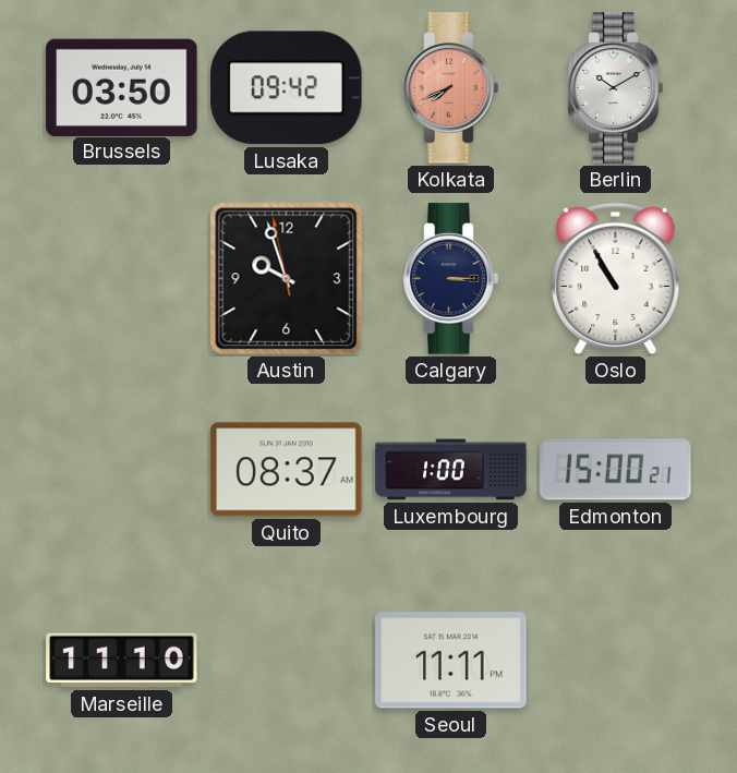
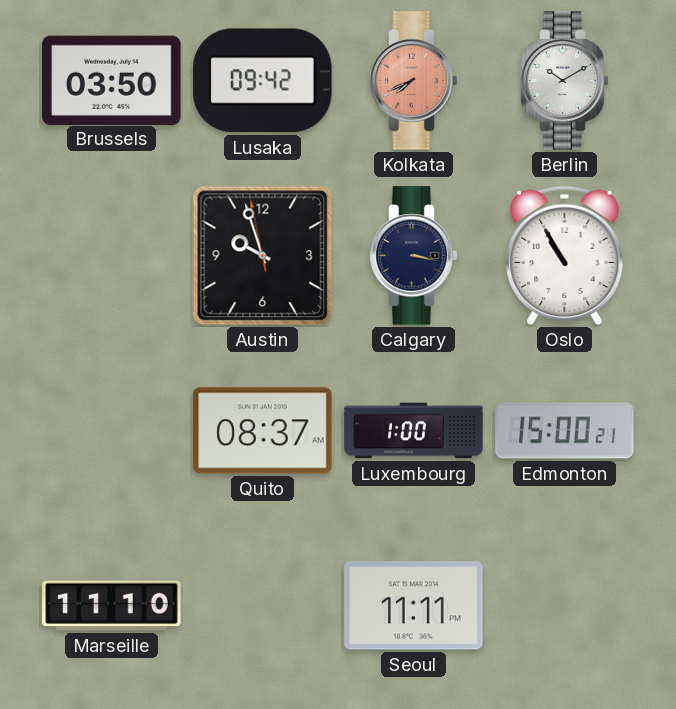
Calgary: 3:15 -> 3:17 (414, 256)
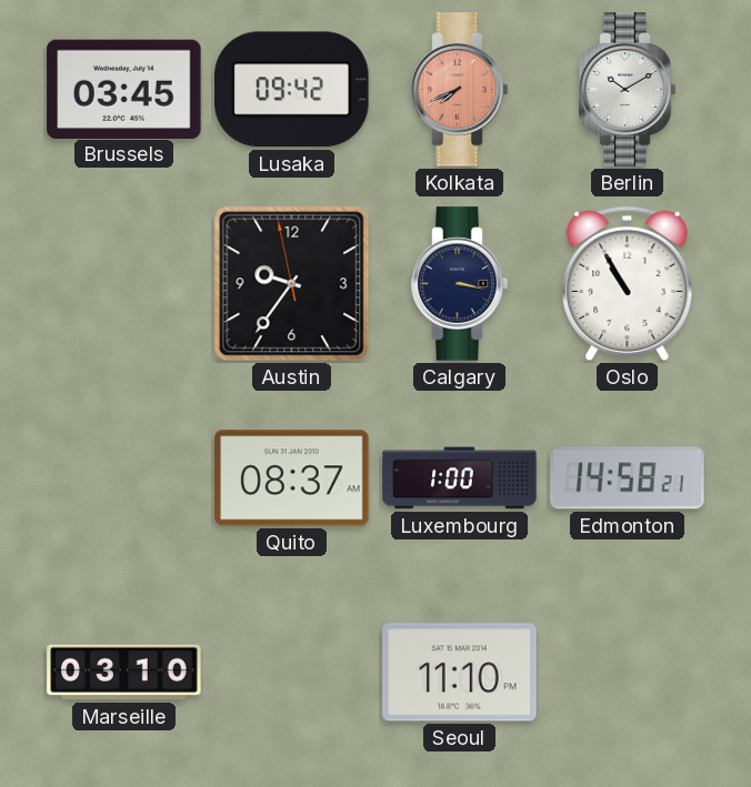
Brussels: 03:50 -> 03:45 (124, 89)
Austin: 9:56 -> 9:35 (292, 284)
Edmonton: 15:00 -> 14:58 (628, 478)
Marseille: 11:10 -> 03:10 (124, 673)
Seoul: 11:11 -> 11:10 (460, 673)
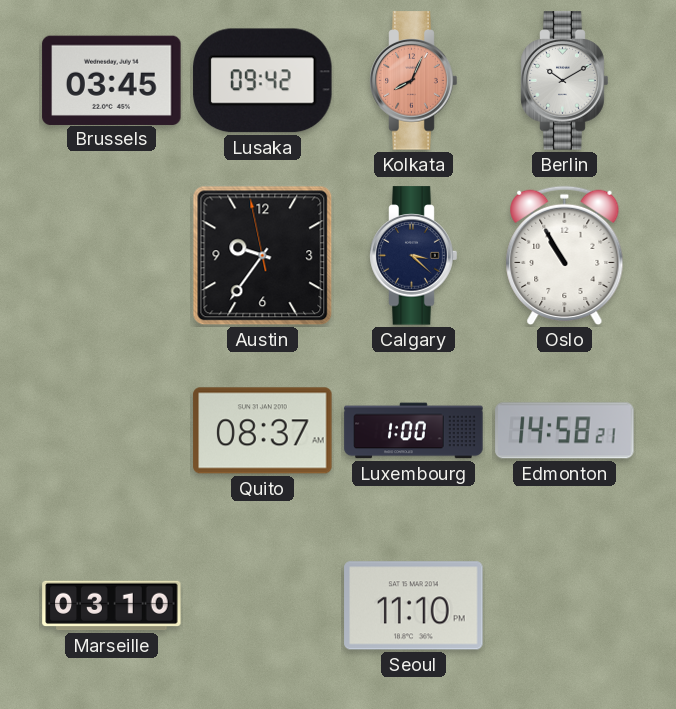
Kolkata: 7:41 -> 8:04 (414, 81)
Calgary: 3:17 -> 3:22 (414, 256)
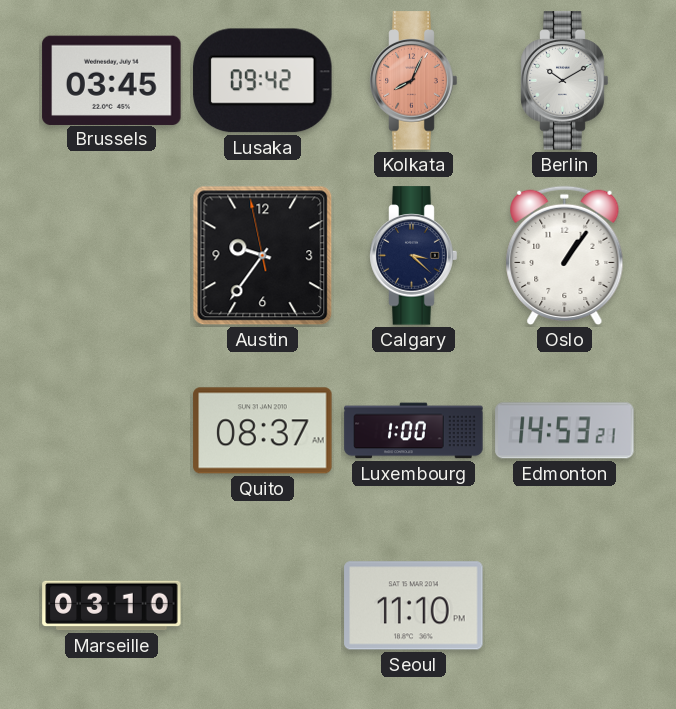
Oslo: 10:55 -> 1:06 (565, 256)
Edmonton: 14:58 -> 14:53 (565, 431)
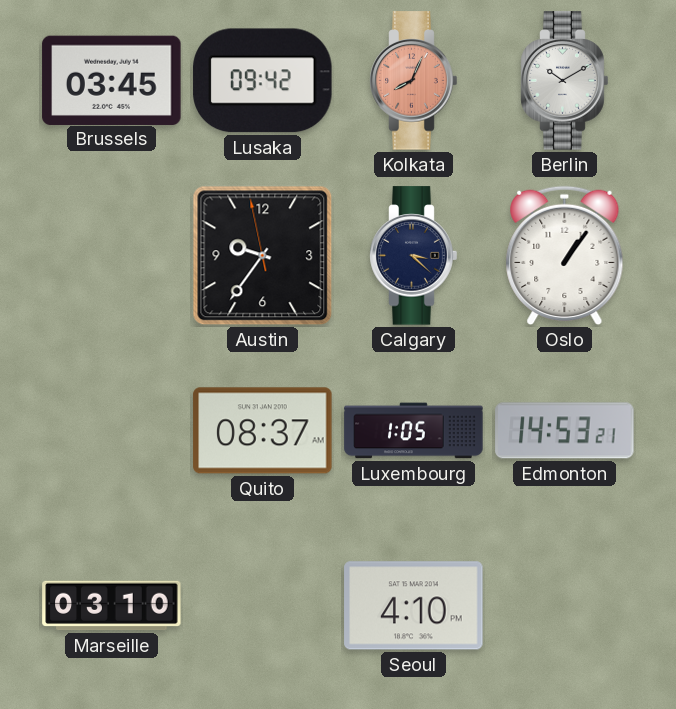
Luxembourg: 1:00 -> 1:05 (414, 431)
Seoul: 11:10 -> 4:10 (414, 606)
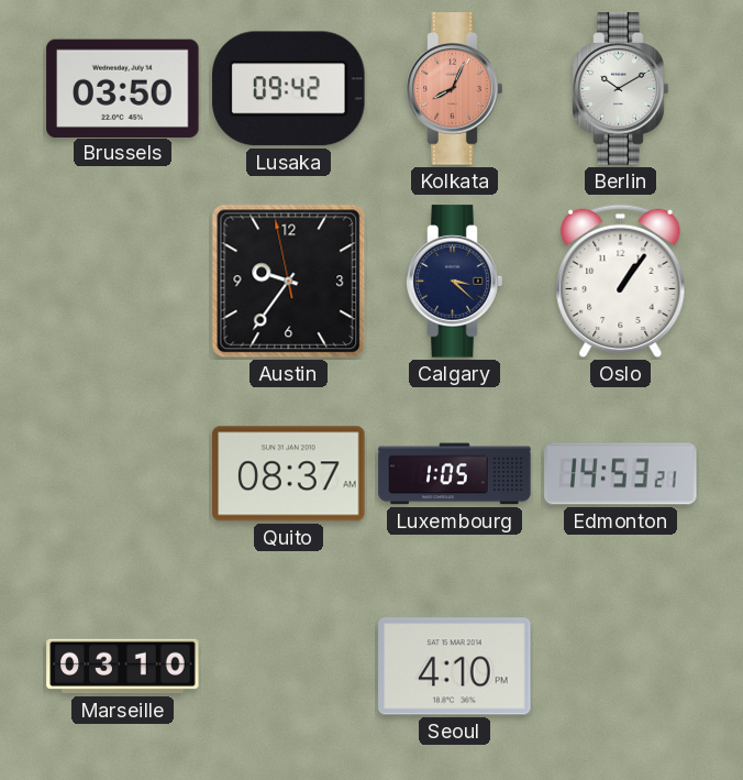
Brussels: 03:45 -> 03:50 (123, 88)
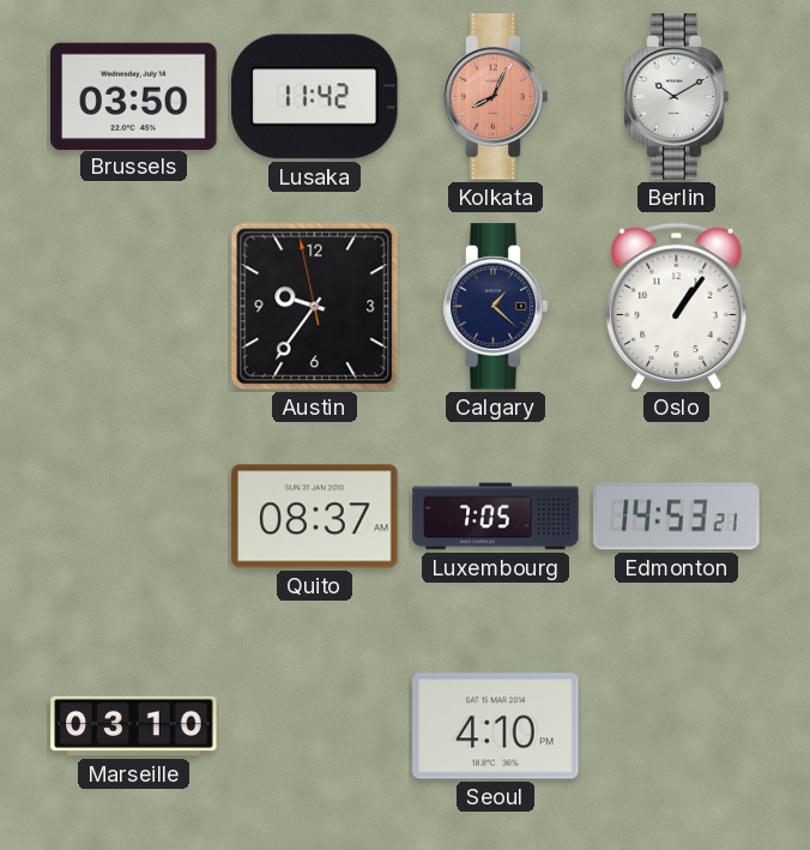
Lusaka: 09:42 -> 11:42 (315, 97)
Calgary: 3:22 -> 1:22 (496, 307)
Luxembourg: 1:05 -> 7:05 (496, 517)
